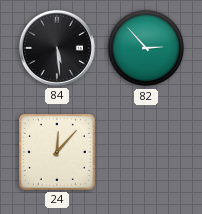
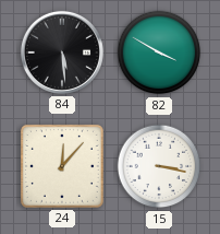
82: 2:53 -> 3:50 (159, 52)
15: none -> 3:17 (159, 166)
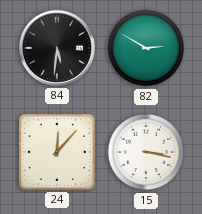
84: 5:29 -> 5:31 (57, 48)
82: 3:50 -> 2:50 (146, 48)
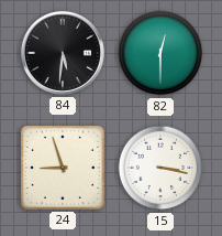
82: 2:50 -> 12:30 (160, 53)
24: 12:07 -> 8:57 (63, 168)
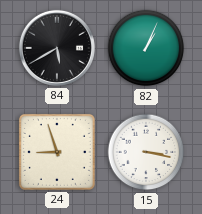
84: 5:31 -> 5:40 (57, 48)
82: 12:30 -> 1:04 (146, 48)
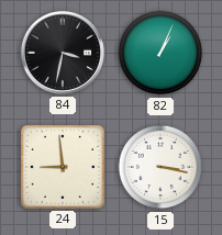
84: 5:40 -> 3:32 (63, 53)
24: 8:57 -> 8:59 (63, 167)
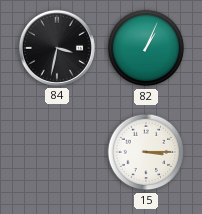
24: 8:59 -> none (63, 167)
15: 3:17 -> 3:15 (146, 152)
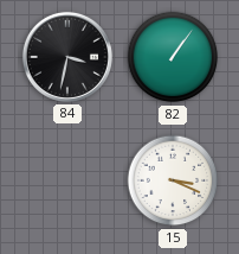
82: 1:04 -> 1:06 (173, 57)
15: 3:15 -> 3:19 (173, 180)
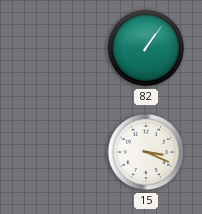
84: 3:32 -> none (67, 57)
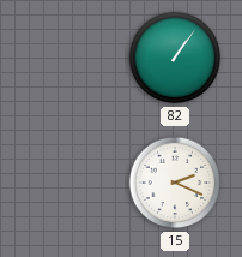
15: 3:19 -> 2:19 (175, 183)
